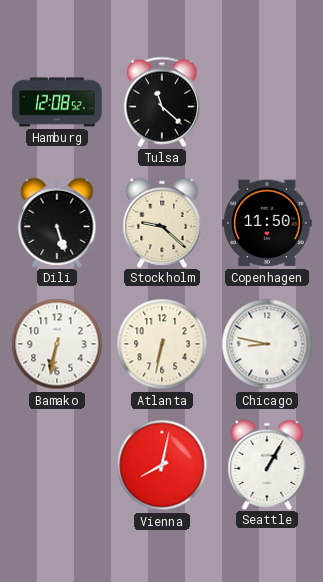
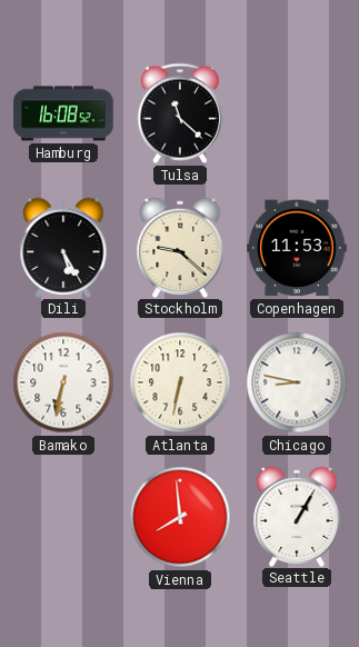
Hamburg: 12:08 -> 16:08 (63, 113)
Dili: 5:27 -> 5:25 (63, 247)
Copenhagen: 11:50 -> 11:53 (297, 248)
Vienna: 8:02 -> 7:59 (180, 517)
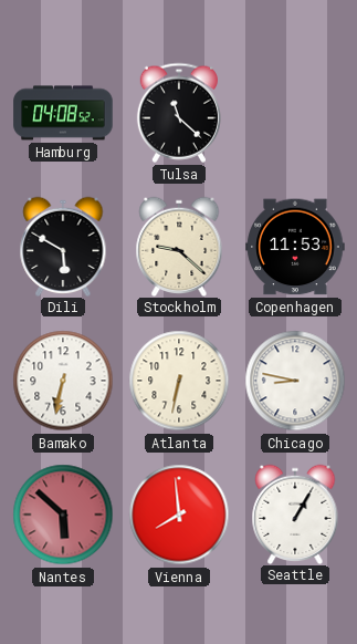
Hamburg: 16:08 -> 04:08 (63, 113)
Dili: 5:25 -> 5:50 (63, 246)
Nantes: none -> 5:52 (63, 515)
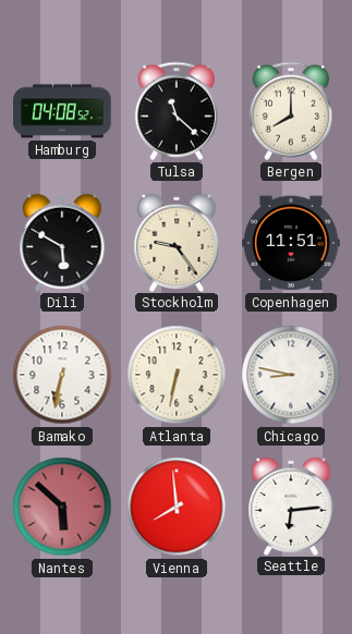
Bergen: none -> 8:00 (291, 111)
Stockholm: 9:22 -> 9:24 (177, 242)
Copenhagen: 11:53 -> 11:51 (291, 243)
Seattle: 1:05 -> 6:14 (291, 505)
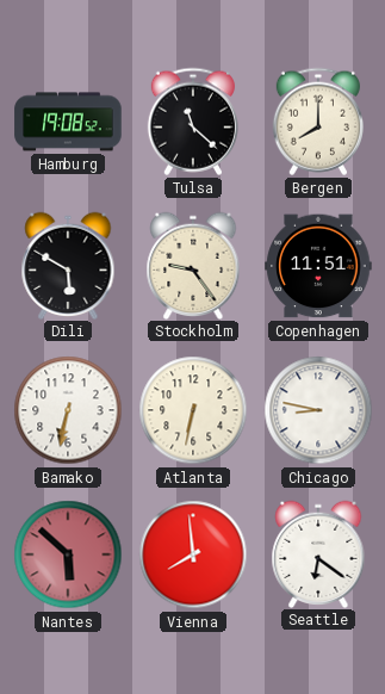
Hamburg: 04:08 -> 19:08 (68, 122)
Seattle: 6:14 -> 6:21 (318, 553)
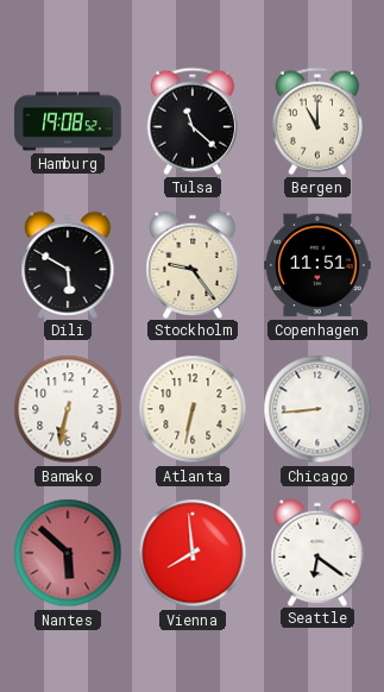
Bergen: 8:00 -> 11:00 (317, 121)
Chicago: 8:47 -> 8:44 (317, 409)
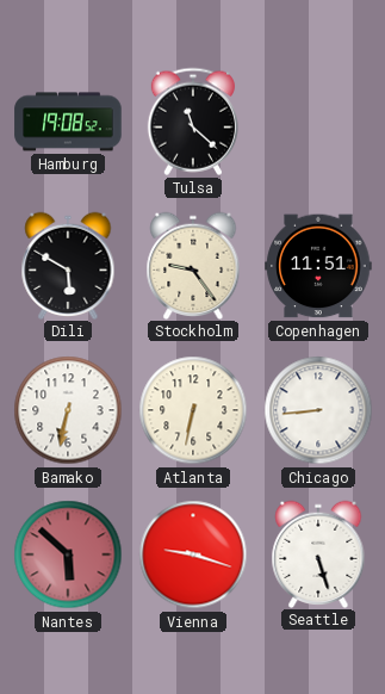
Bergen: 11:00 -> none (317, 121)
Vienna: 7:59 -> 9:18 (193, 554)
Seattle: 6:21 -> 5:27 (318, 553)
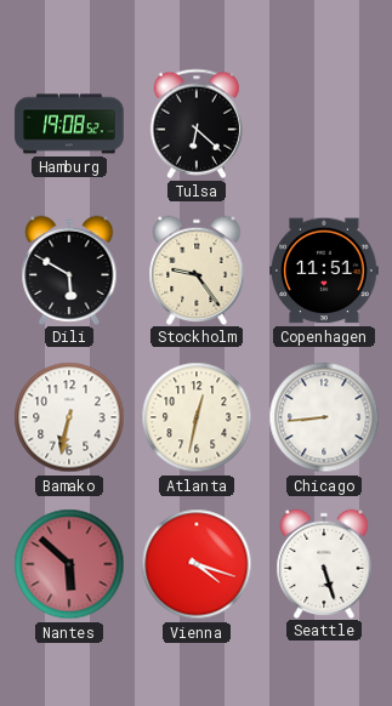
Tulsa: 11:22 -> 6:22 (197, 124)
Atlanta: 6:32 -> 12:32 (197, 417)
Vienna: 9:18 -> 4:18 (197, 564)
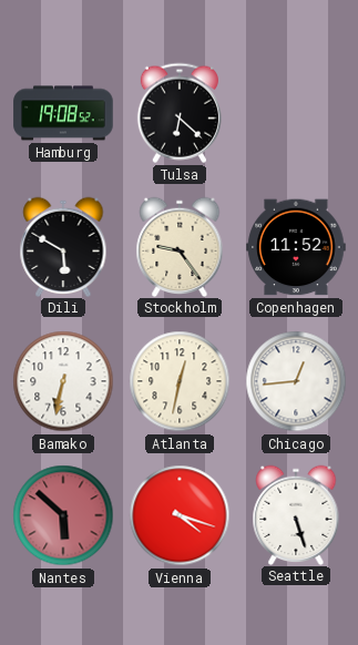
Copenhagen: 11:51 -> 11:52 (296, 247)
Chicago: 8:44 -> 12:44 (296, 381)
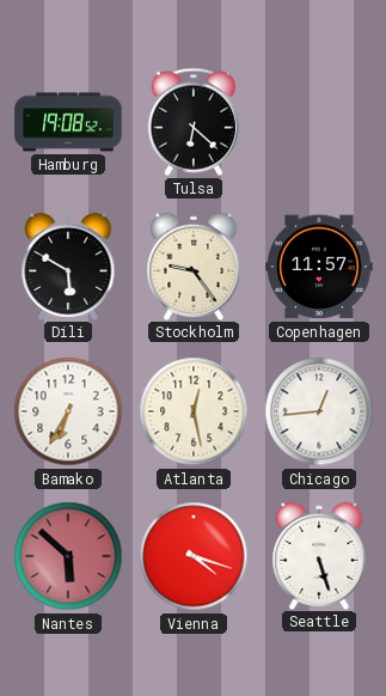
Copenhagen: 11:52 -> 11:57 (319, 267)
Bamako: 6:32 -> 6:35 (68, 411)
Atlanta: 12:32 -> 12:28 (194, 411)
